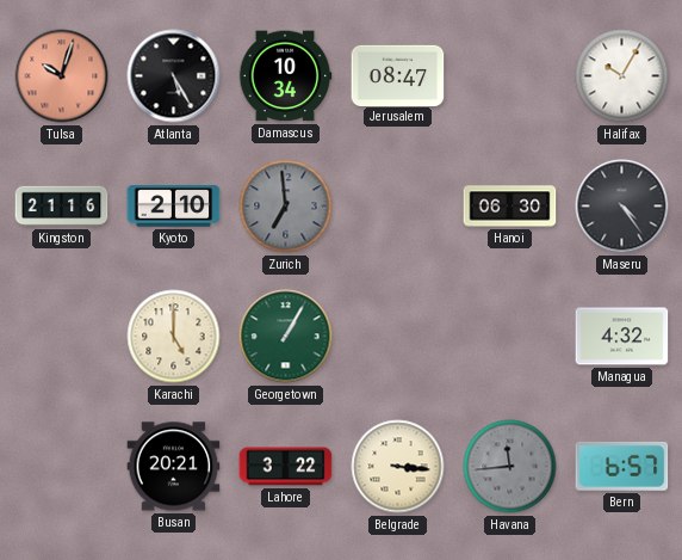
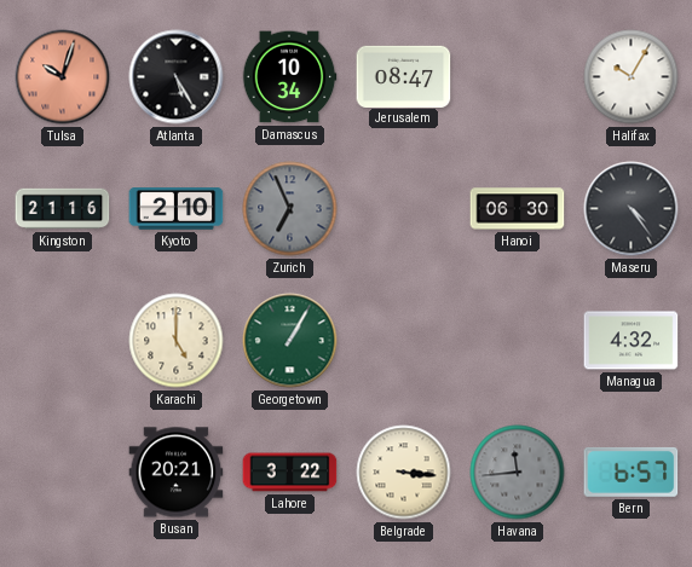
Zurich: 6:59 -> 6:56 (290, 209)
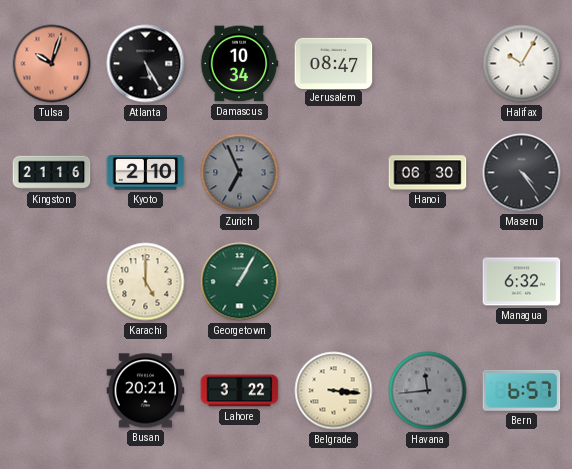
Managua: 4:32 -> 6:32 (522, 282)
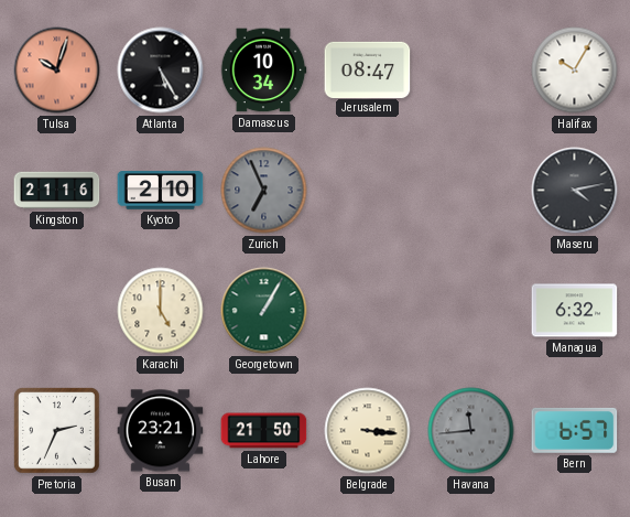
Hanoi: 06:30 -> none (428, 173)
Maseru: 4:24 -> 4:13 (575, 191)
Pretoria: none -> 2:34 (57, 431)
Busan: 20:21 -> 23:21 (161, 431)
Lahore: 3:22 -> 21:50 (264, 431)
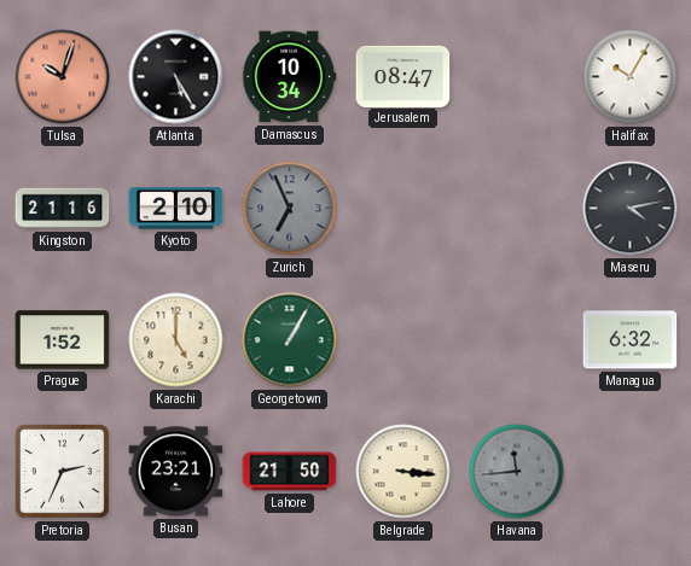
Prague: none -> 1:52 (63, 340)
Bern: 6:57 -> none (575, 430)
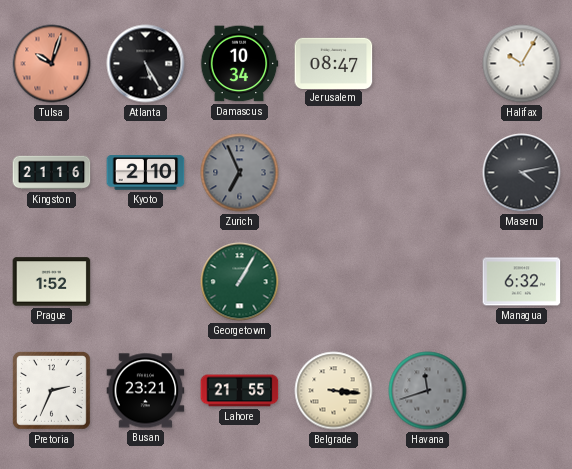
Karachi: 5:00 -> none (176, 340)
Lahore: 21:50 -> 21:55 (240, 391)
Havana: 11:44 -> 11:42 (428, 391)
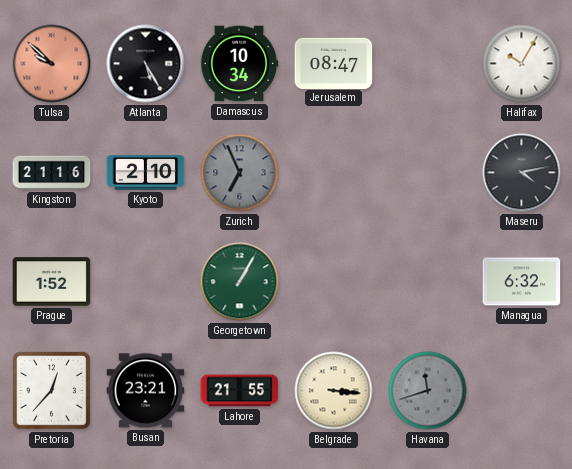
Tulsa: 10:03 -> 9:52 (52, 64)
Pretoria: 2:34 -> 12:37 (52, 391)
